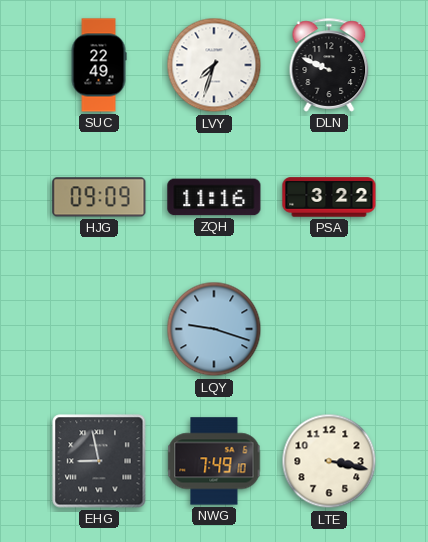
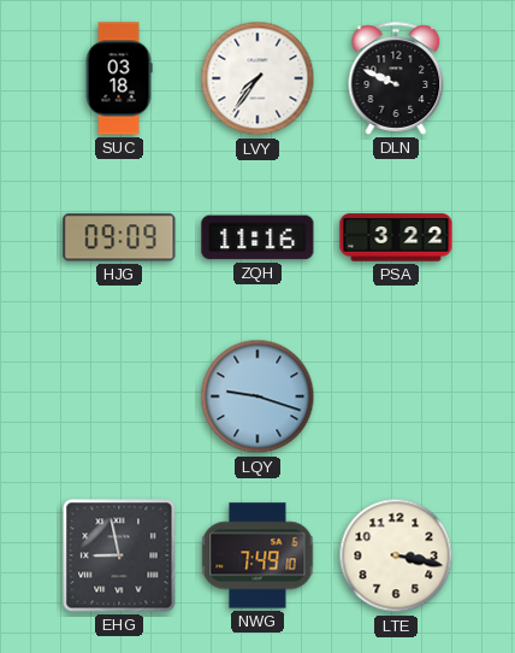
SUC: 22:49 -> 03:18 (119, 78)
LVY: 7:33 -> 7:36 (257, 78)
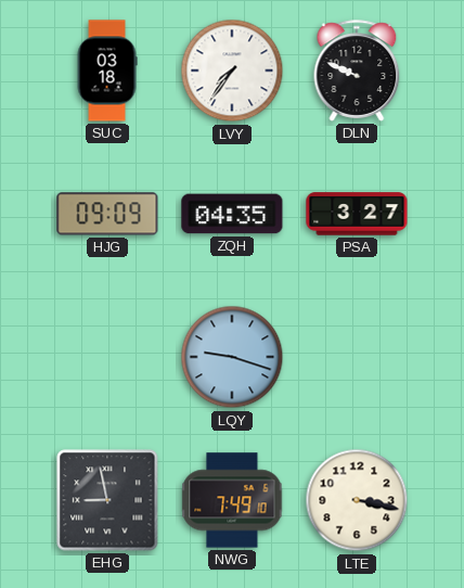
ZQH: 11:16 -> 04:35 (232, 214)
PSA: 3:22 -> 3:27 (357, 214)
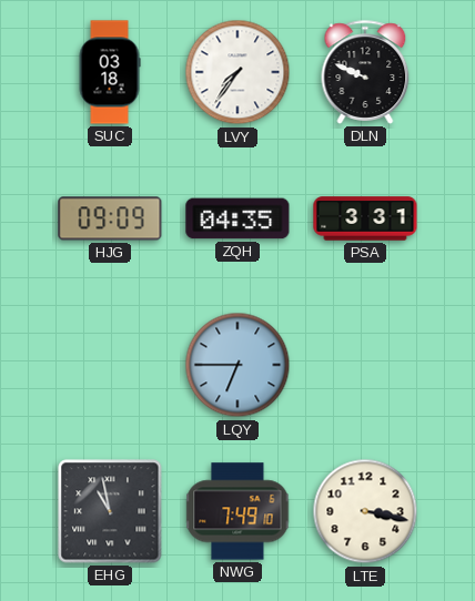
PSA: 3:27 -> 3:31 (365, 218)
LQY: 9:18 -> 6:45 (238, 365)
EHG: 8:58 -> 10:58 (110, 511)
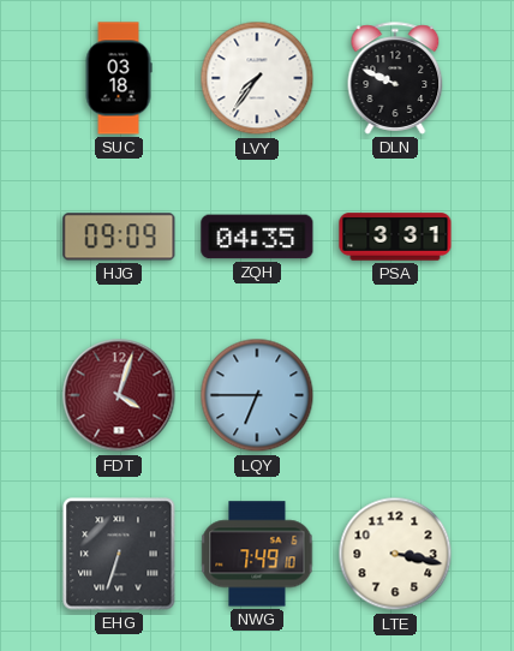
FDT: none -> 4:03 (119, 395)
EHG: 10:58 -> 6:33 (119, 554)
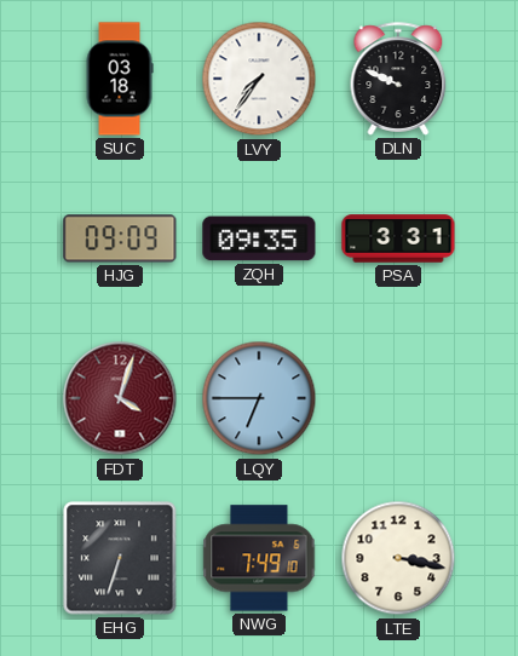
ZQH: 04:35 -> 09:35 (259, 238)
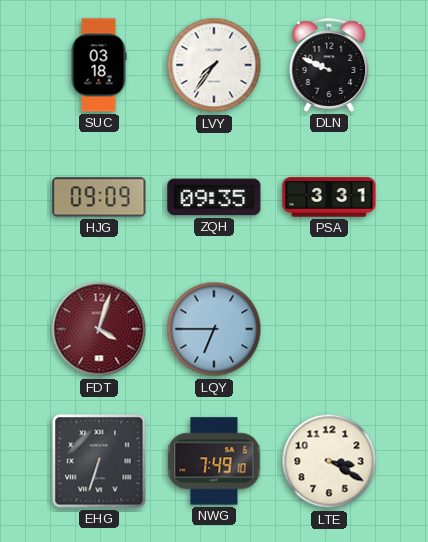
LTE: 3:17 -> 3:20 (329, 461)
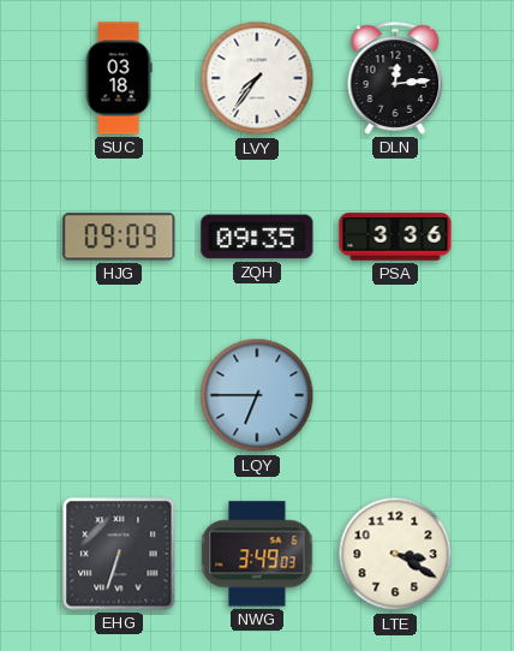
DLN: 9:49 -> 12:14 (395, 78)
PSA: 3:31 -> 3:36 (395, 237)
FDT: 4:03 -> none (99, 329)
NWG: 7:49 -> 3:49 (257, 554)
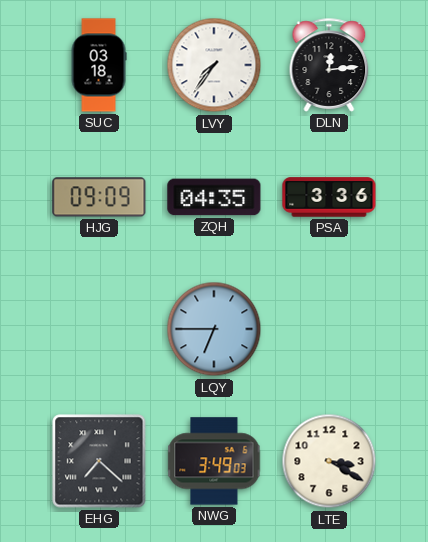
ZQH: 09:35 -> 04:35 (214, 197)
EHG: 6:33 -> 7:22 (99, 461)
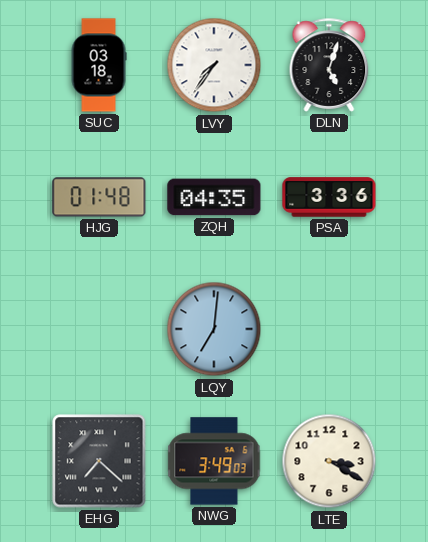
DLN: 12:14 -> 5:03 (329, 65)
HJG: 09:09 -> 01:48 (99, 197)
LQY: 6:45 -> 7:01 (214, 329)
